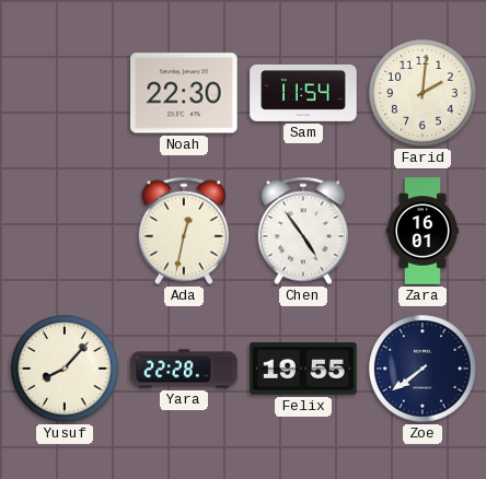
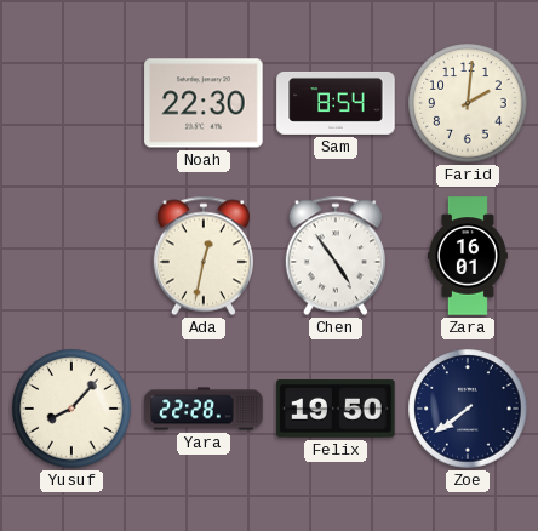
Sam: 11:54 -> 8:54 (336, 103)
Felix: 19:55 -> 19:50 (336, 409)
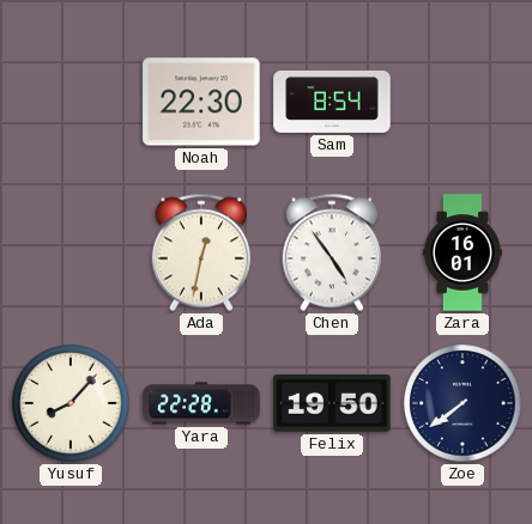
Farid: 2:01 -> none (468, 103)
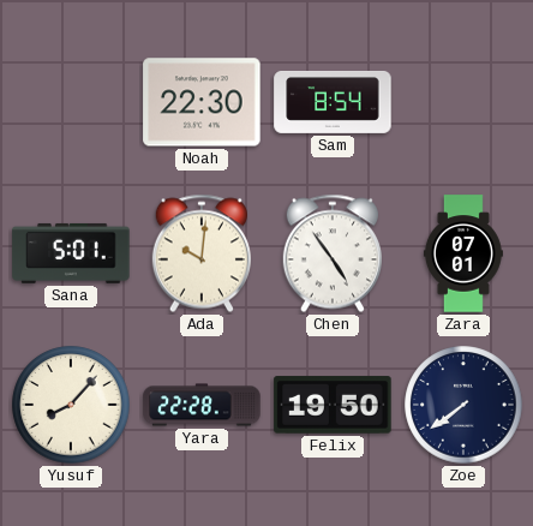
Sana: none -> 5:01 (71, 253)
Ada: 12:32 -> 10:01 (202, 253)
Zara: 16:01 -> 07:01 (463, 253)
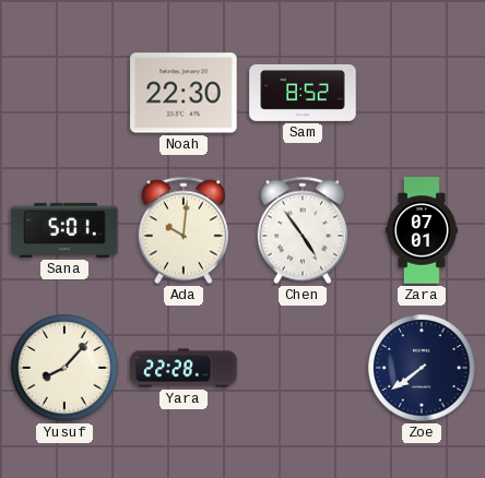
Sam: 8:54 -> 8:52 (303, 93)
Felix: 19:50 -> none (333, 405)
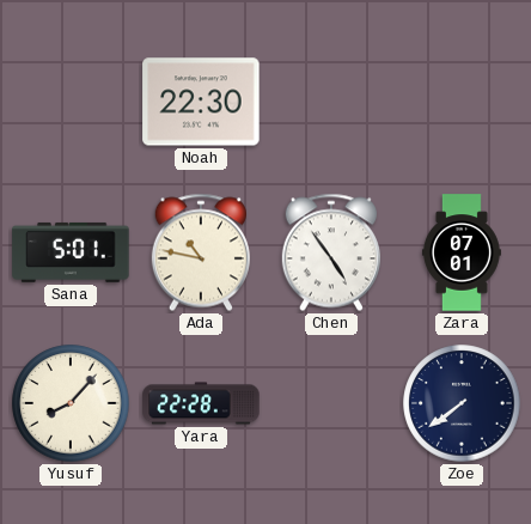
Sam: 8:52 -> none (303, 93)
Ada: 10:01 -> 10:47 (201, 252)
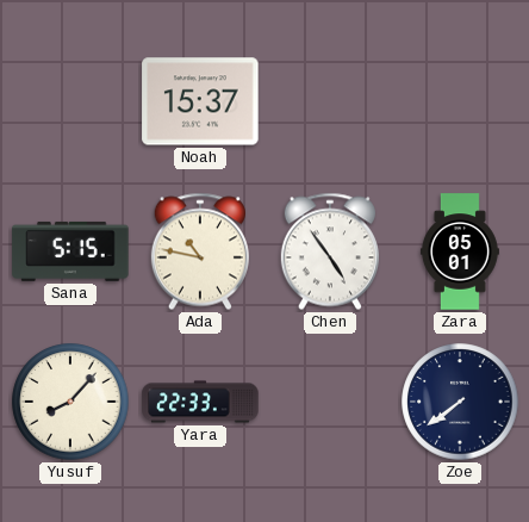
Noah: 22:30 -> 15:37 (200, 101)
Sana: 5:01 -> 5:15 (70, 251)
Zara: 07:01 -> 05:01 (460, 251)
Yara: 22:28 -> 22:33 (200, 402)
